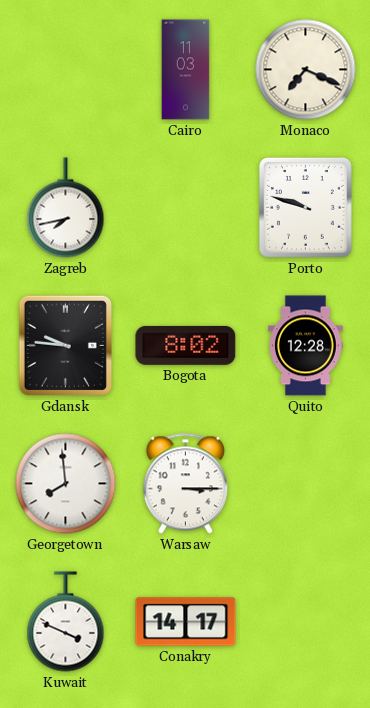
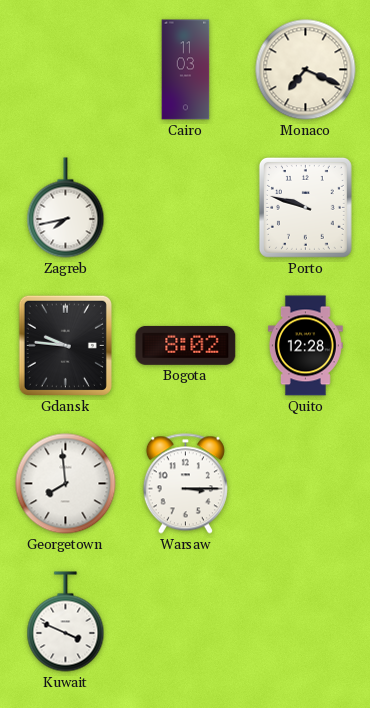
Conakry: 14:17 -> none (186, 622)
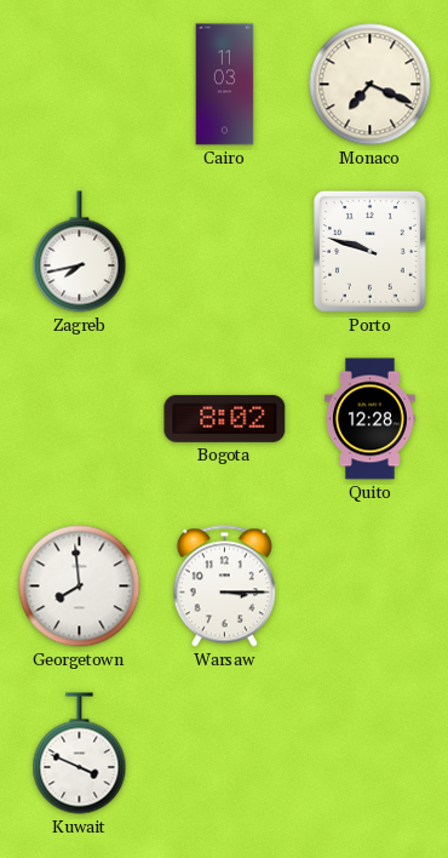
Gdansk: 9:46 -> none (65, 345)
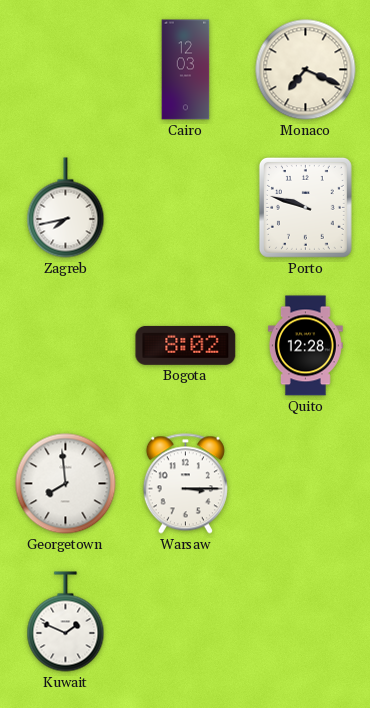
Cairo: 11:03 -> 12:03 (186, 70)
Kuwait: 3:49 -> 1:49 (66, 622)
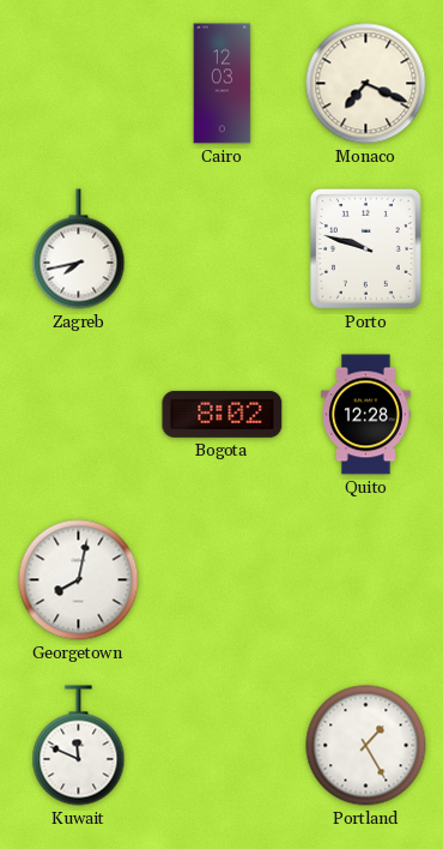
Georgetown: 7:59 -> 8:02 (79, 580)
Warsaw: 3:15 -> none (185, 484)
Kuwait: 1:49 -> 11:49 (79, 746)
Portland: none -> 1:25 (366, 746)
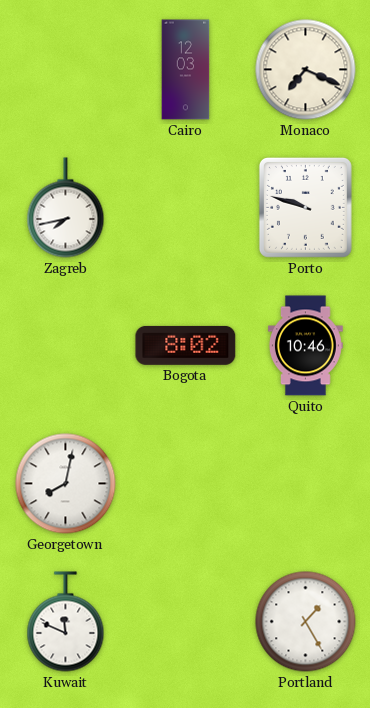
Quito: 12:28 -> 10:46 (306, 346)
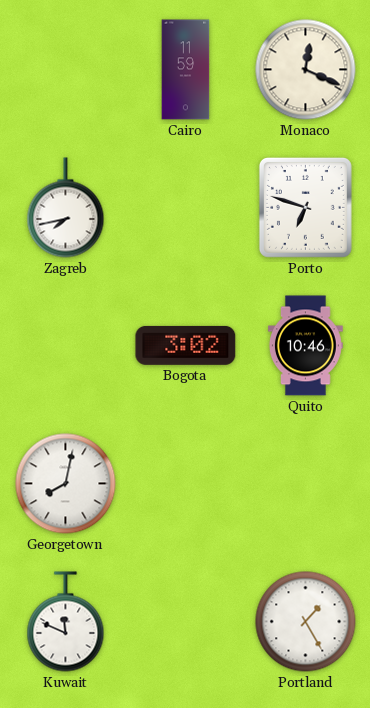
Cairo: 12:03 -> 11:59 (186, 70)
Monaco: 7:19 -> 12:19 (306, 70)
Porto: 9:48 -> 6:48 (305, 207)
Bogota: 8:02 -> 3:02 (186, 345)
